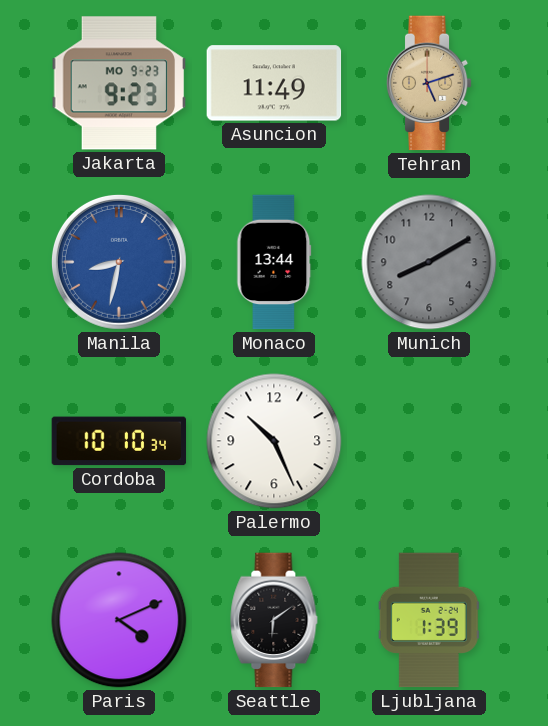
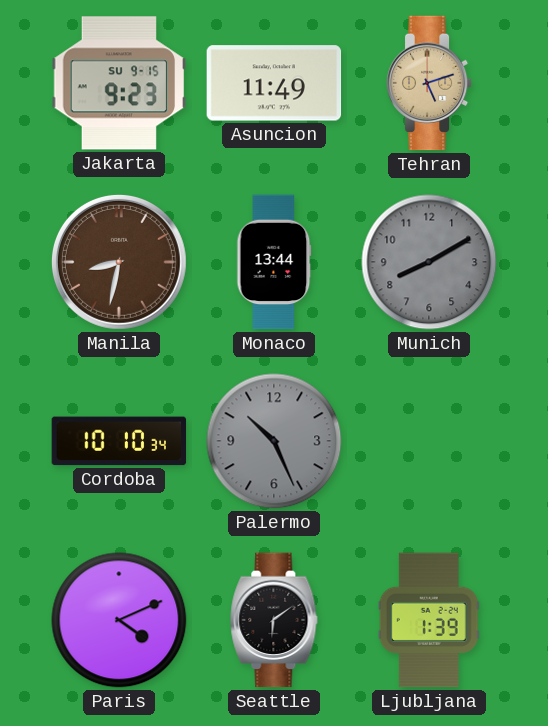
Jakarta date: MO 9-23 -> SU 9-15 (119, 83)
Manila dial: blue -> brown (119, 262)
Palermo dial: white -> grey (274, 441)
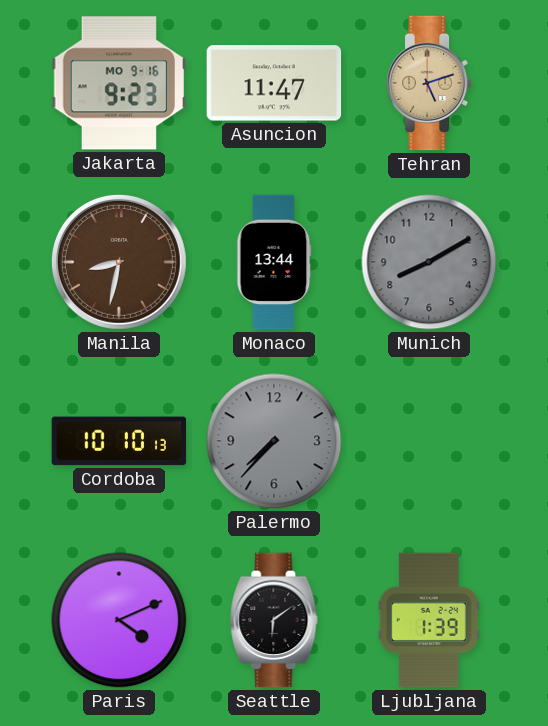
Jakarta date: SU 9-15 -> MO 9-16 (119, 83)
Asuncion: 11:49 -> 11:47 (274, 83)
Cordoba: 10:10:34 -> 10:10:13 (119, 441)
Palermo: 10:26 -> 7:37 (274, 441)
